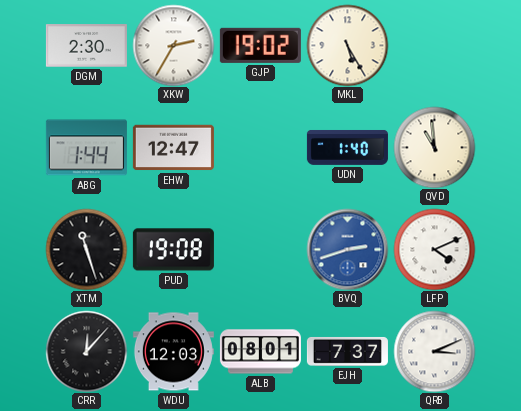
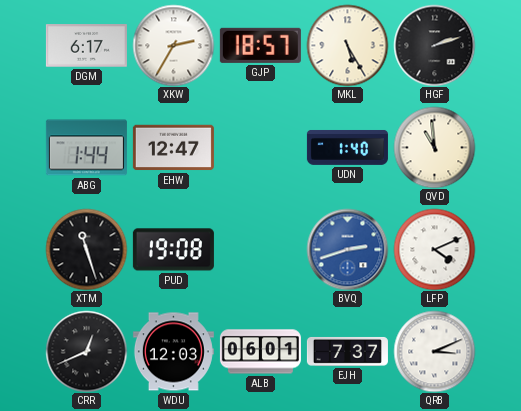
DGM: 2:30 -> 6:17 (86, 46)
GJP: 19:02 -> 18:57 (260, 45)
HGF: none -> 2:12 (434, 45)
CRR: 12:07 -> 12:41 (86, 351)
ALB: 08:01 -> 06:01 (260, 352)
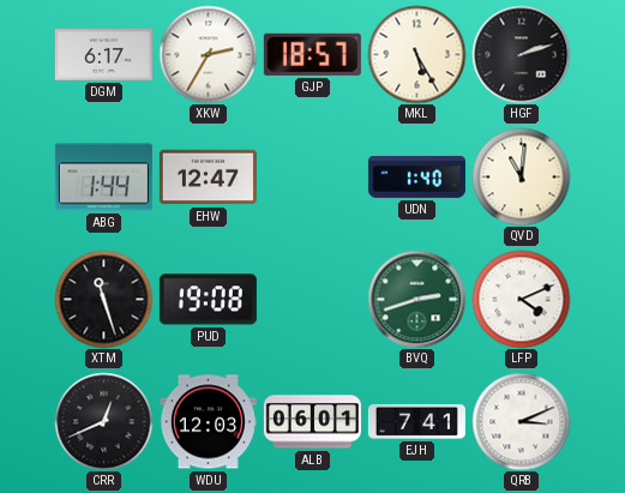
QVD: 10:59 -> 11:01 (521, 176)
BVQ dial: blue -> green (416, 299)
EJH: 7:37 -> 7:41 (416, 421)
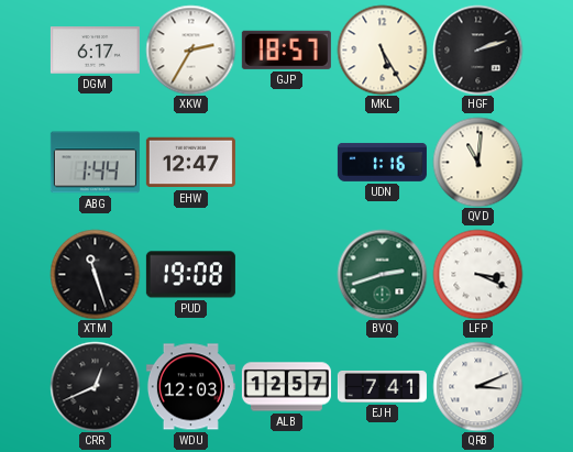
UDN: 1:40 -> 1:16 (382, 162)
LFP: 4:11 -> 3:19 (477, 274)
ALB: 06:01 -> 12:57 (286, 387)
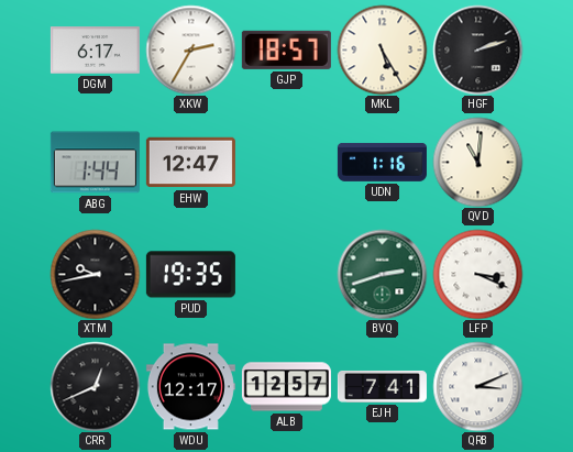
XTM: 11:27 -> 9:43 (95, 274)
PUD: 19:08 -> 19:35 (190, 275)
WDU: 12:03 -> 12:17 (190, 387)
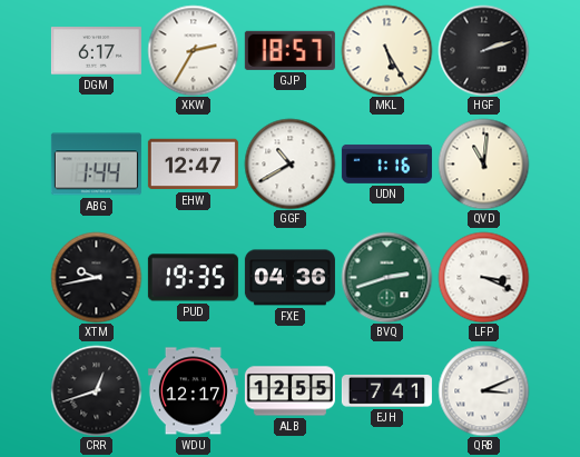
GGF: none -> 10:40 (289, 163)
FXE: none -> 04:36 (289, 278)
CRR: 12:41 -> 12:42 (96, 390)
ALB: 12:57 -> 12:55 (289, 391)
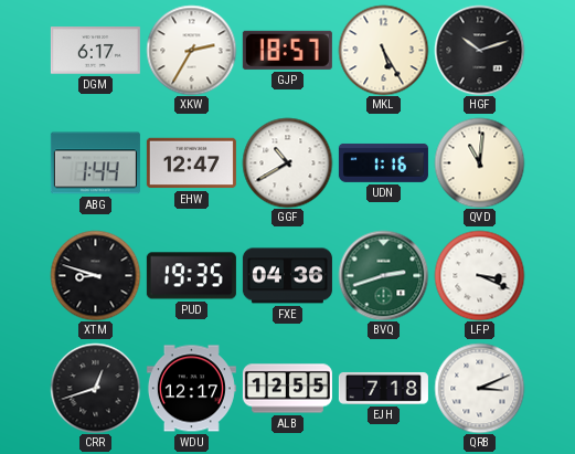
HGF: 2:12 -> 10:12 (479, 50)
XTM: 9:43 -> 8:48 (95, 275)
EJH: 7:41 -> 7:18 (383, 388)
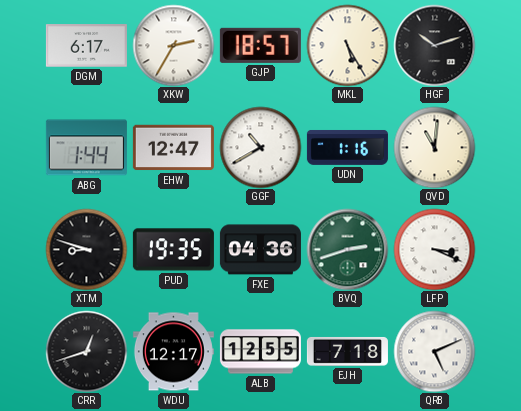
QRB: 3:11 -> 5:11 (434, 351)
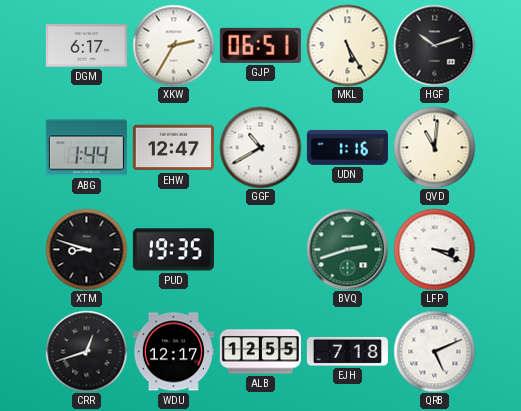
GJP: 18:57 -> 06:51 (260, 45)
FXE: 04:36 -> none (260, 250)
